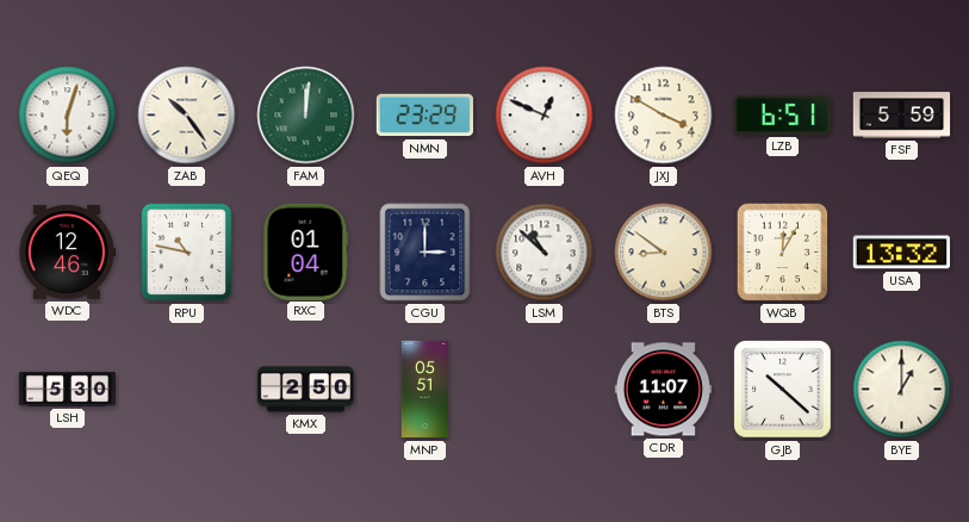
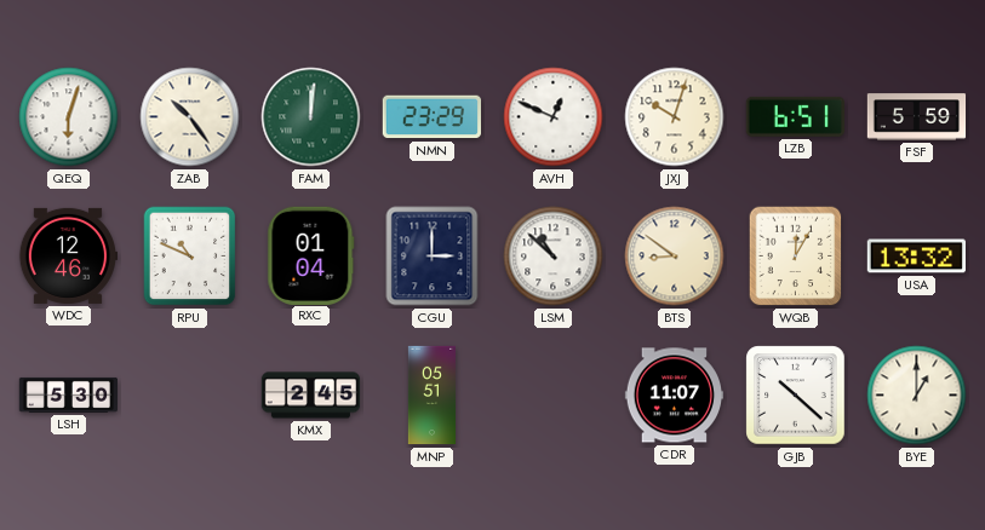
JXJ: 3:50 -> 10:03 (675, 117)
RPU: 10:47 -> 10:49 (190, 257)
KMX: 2:50 -> 2:45 (311, 396)
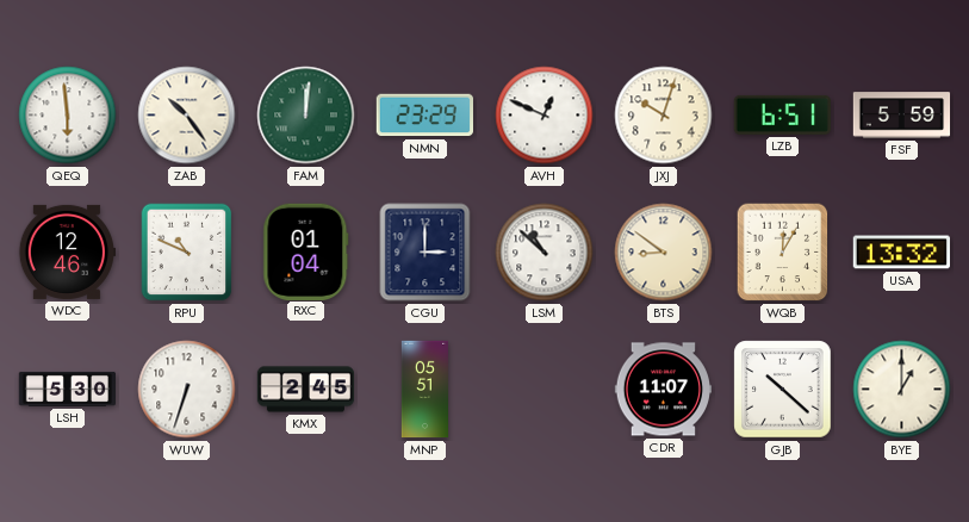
QEQ: 6:03 -> 5:59 (68, 116)
WUW: none -> 6:33 (187, 390)
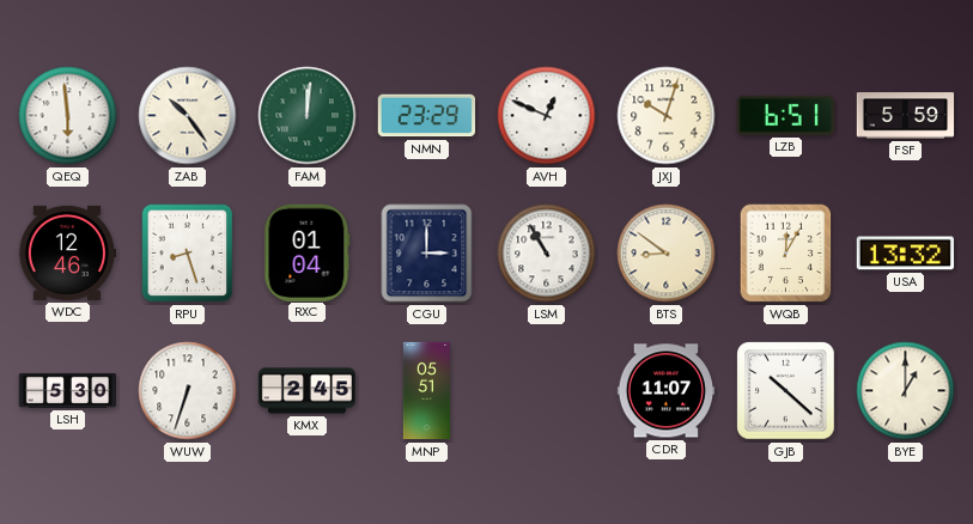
RPU: 10:49 -> 8:27 (188, 254)
LSM: 10:52 -> 10:55 (547, 254)
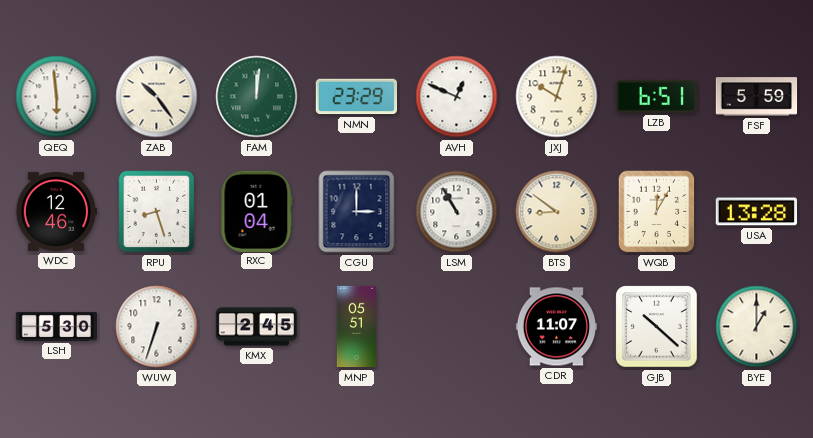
USA: 13:32 -> 13:28 (756, 212)
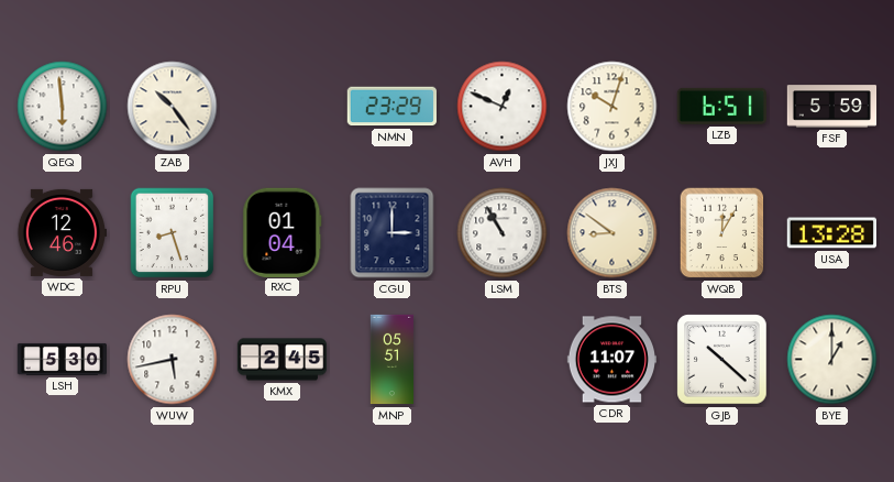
FAM: 12:01 -> none (257, 97)
WUW: 6:33 -> 5:43 (173, 360)
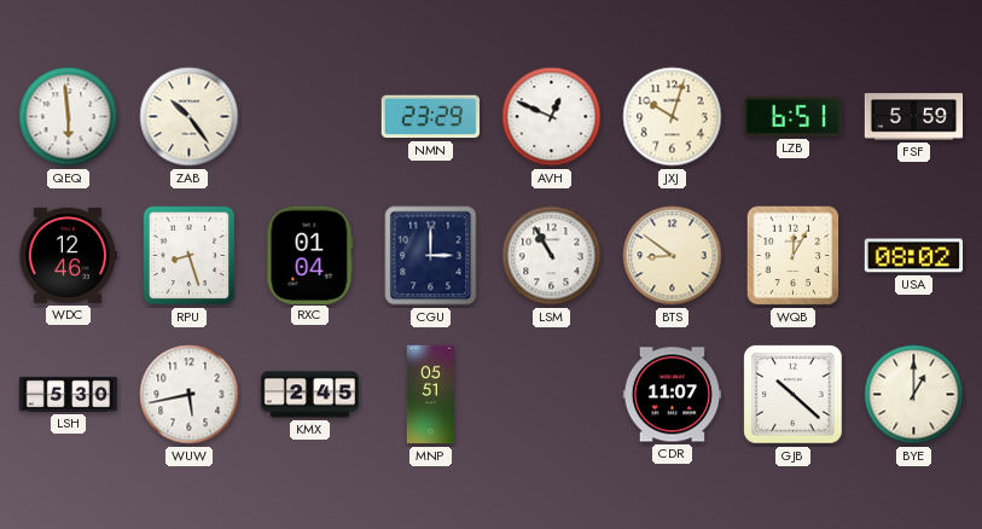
USA: 13:28 -> 08:02 (913, 256)
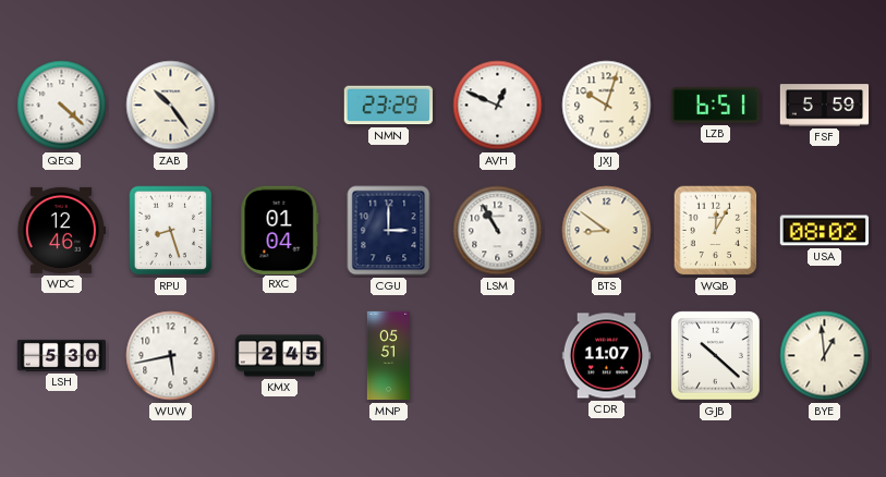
QEQ: 5:59 -> 4:22 (62, 106)
BYE: 1:00 -> 12:59 (825, 356)
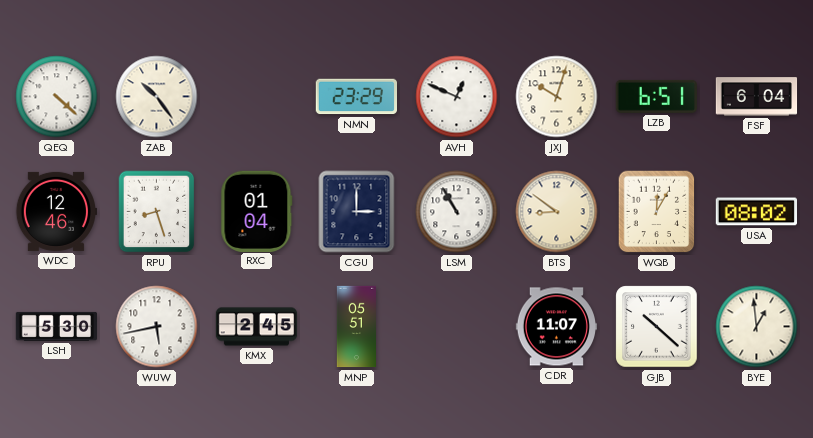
FSF: 5:59 -> 6:04 (757, 97)
